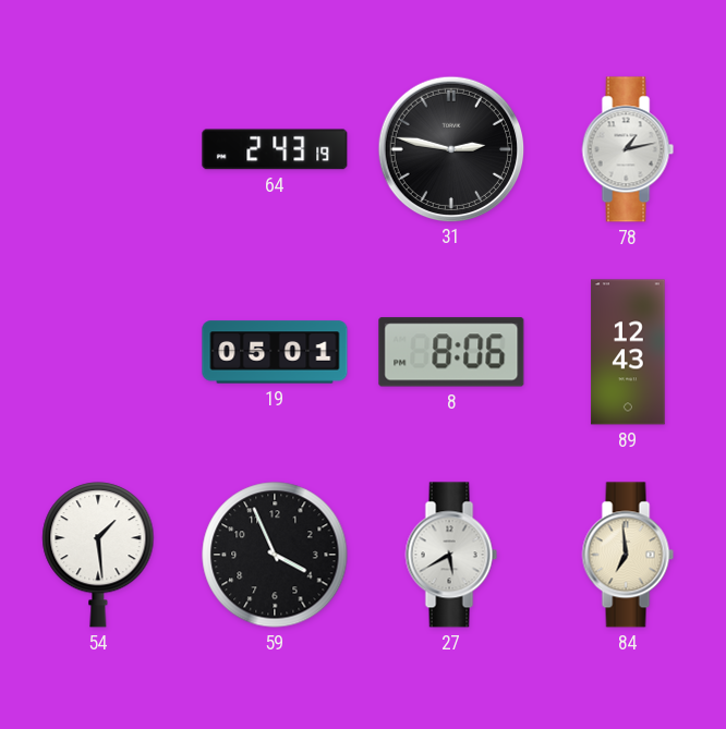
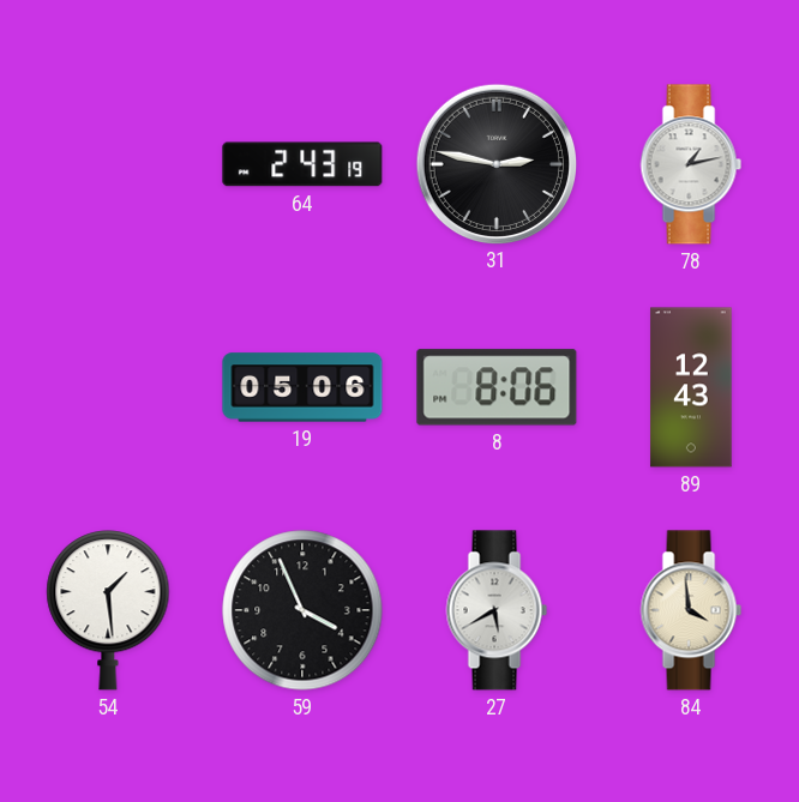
19: 05:01 -> 05:06 (302, 387)
84: 6:59 -> 3:59 (691, 610)
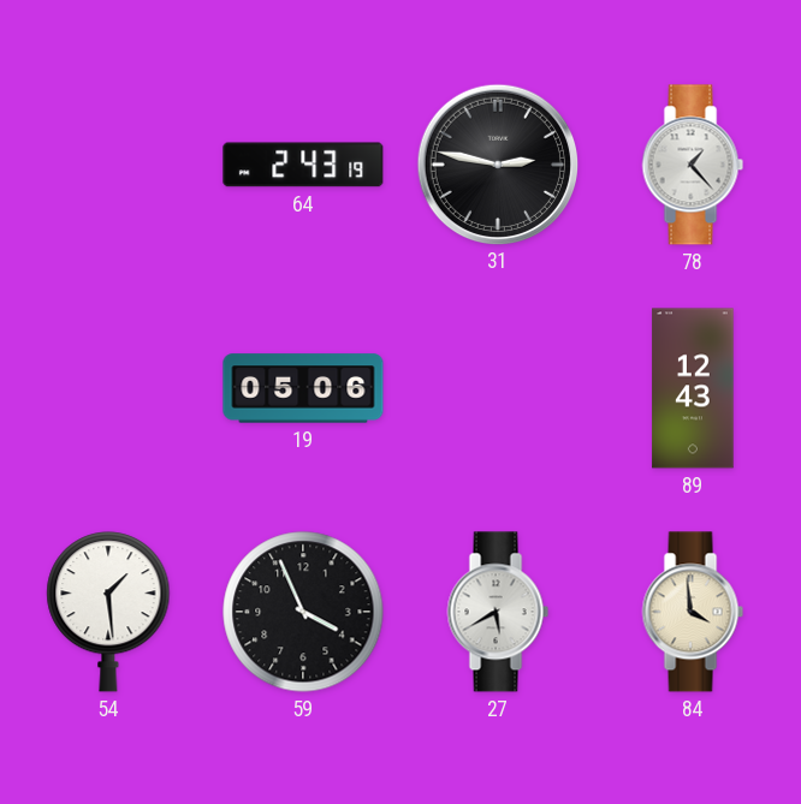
78: 1:13 -> 1:23 (693, 165)
8: 8:06 -> none (497, 387)
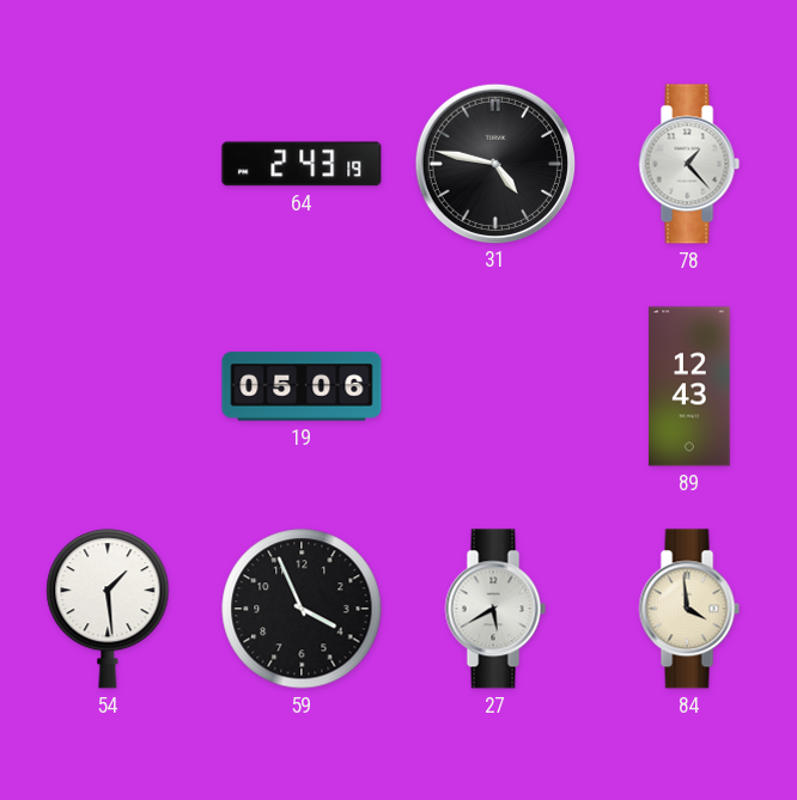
31: 2:47 -> 4:47 (494, 163)
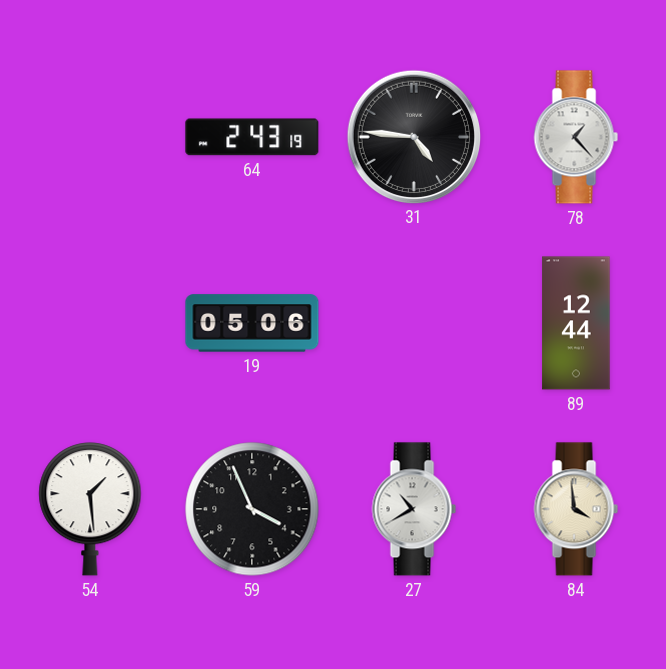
31: 4:47 -> 4:46 (413, 136)
89: 12:43 -> 12:44 (576, 323)
27: 5:40 -> 10:40 (414, 509)
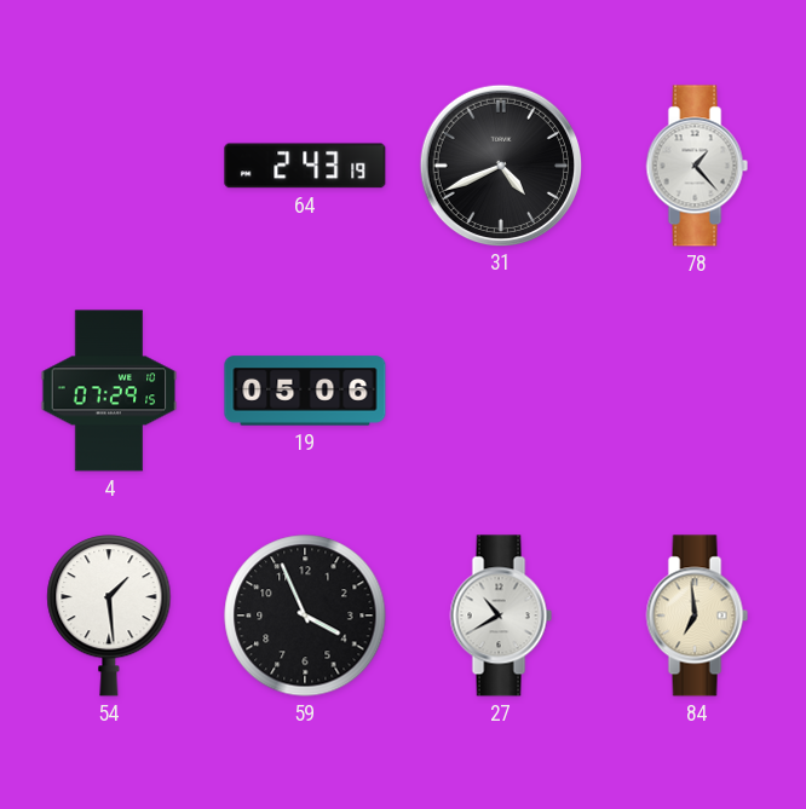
31: 4:46 -> 4:41 (500, 164)
4: none -> 07:29 (109, 391)
89: 12:44 -> none (576, 323)
84: 3:59 -> 6:59 (697, 616)
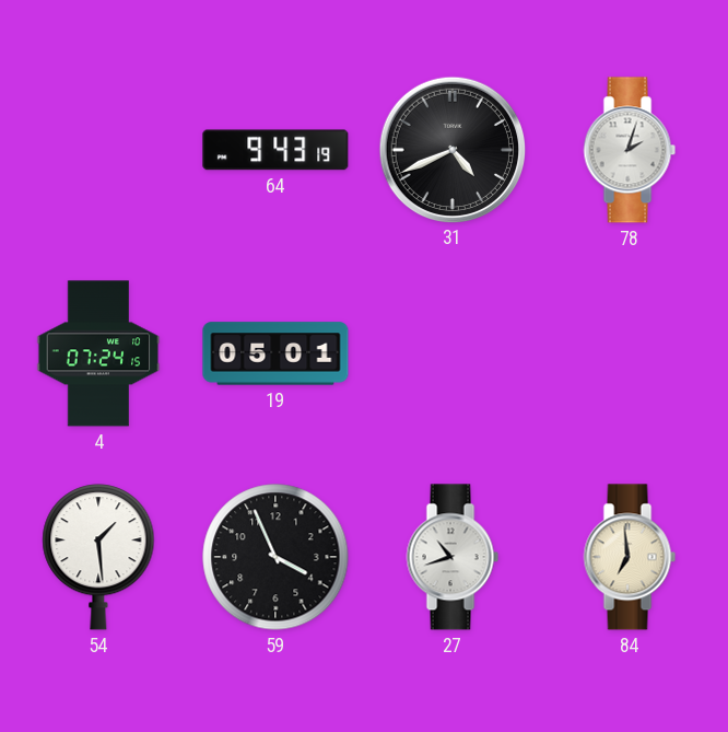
64: 2:43 -> 9:43 (275, 150)
78: 1:23 -> 2:03 (630, 150)
4: 07:29 -> 07:24 (98, 353)
19: 05:06 -> 05:01 (275, 353)
27: 10:40 -> 10:42 (453, 557)
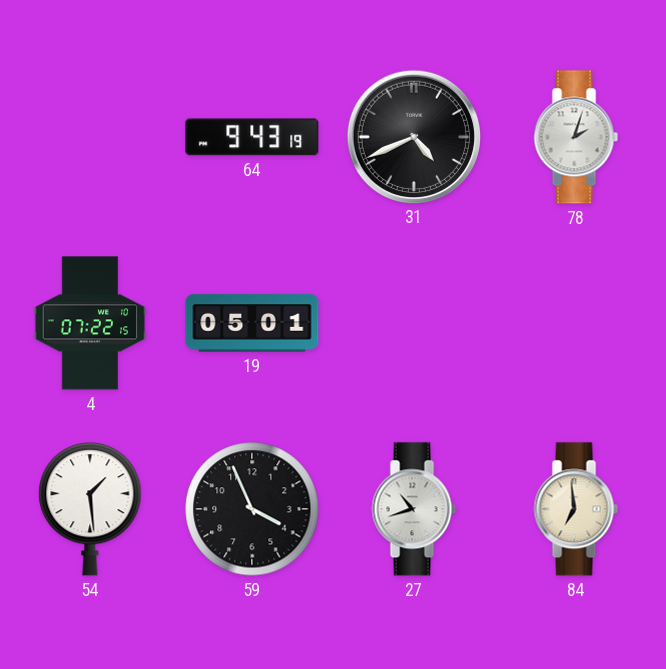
4: 07:24 -> 07:22 (90, 323)
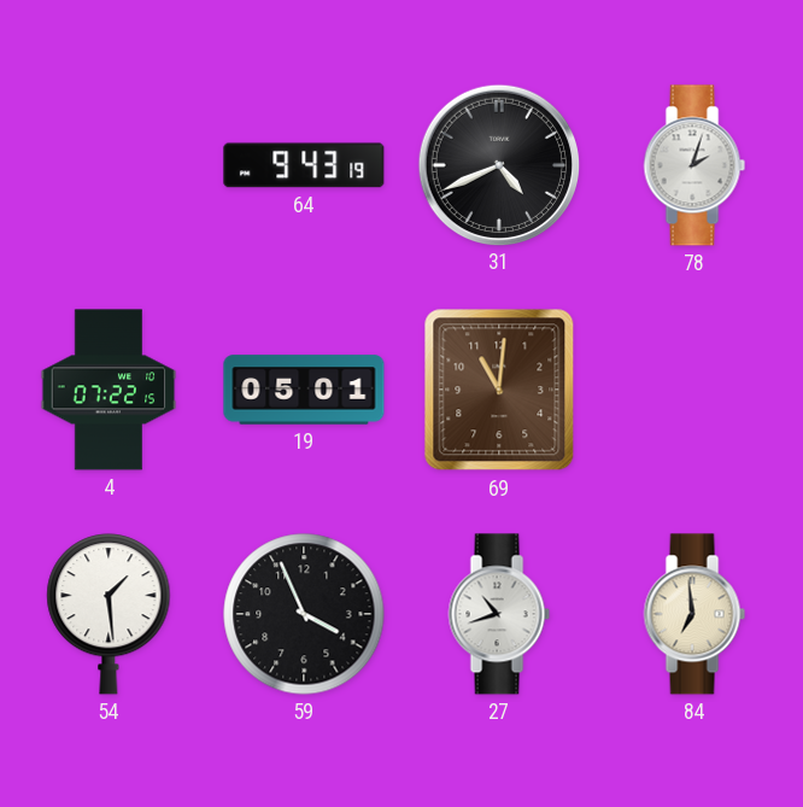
69: none -> 11:01 (499, 390)
